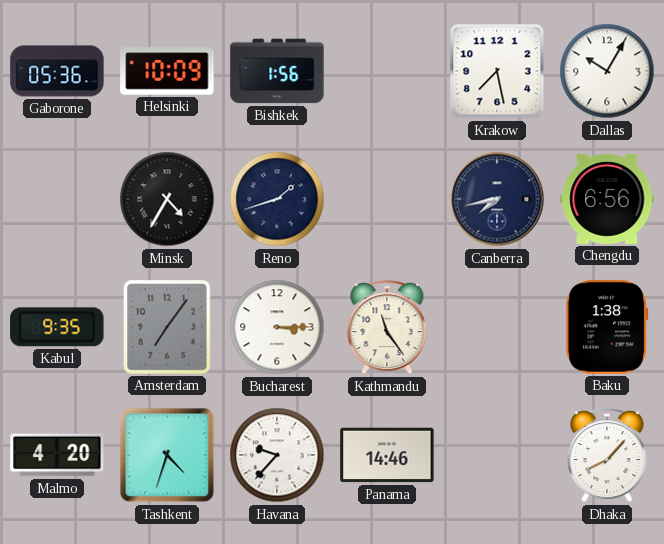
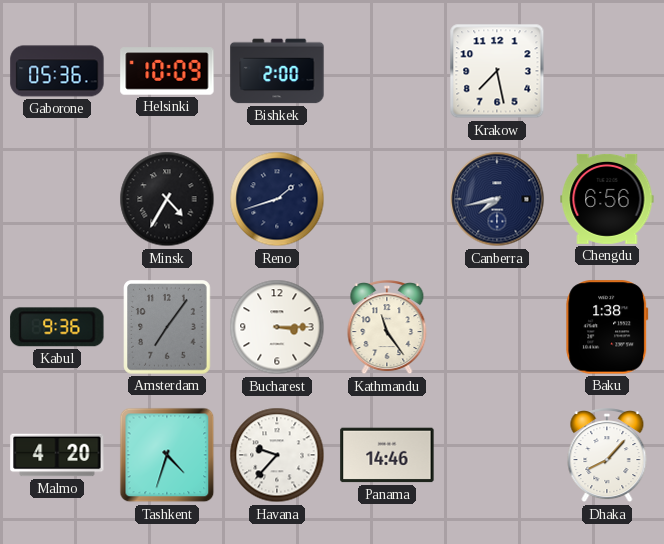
Bishkek: 1:56 -> 2:00 (277, 71)
Dallas: 10:05 -> none (607, 71)
Kabul: 9:35 -> 9:36 (57, 327)
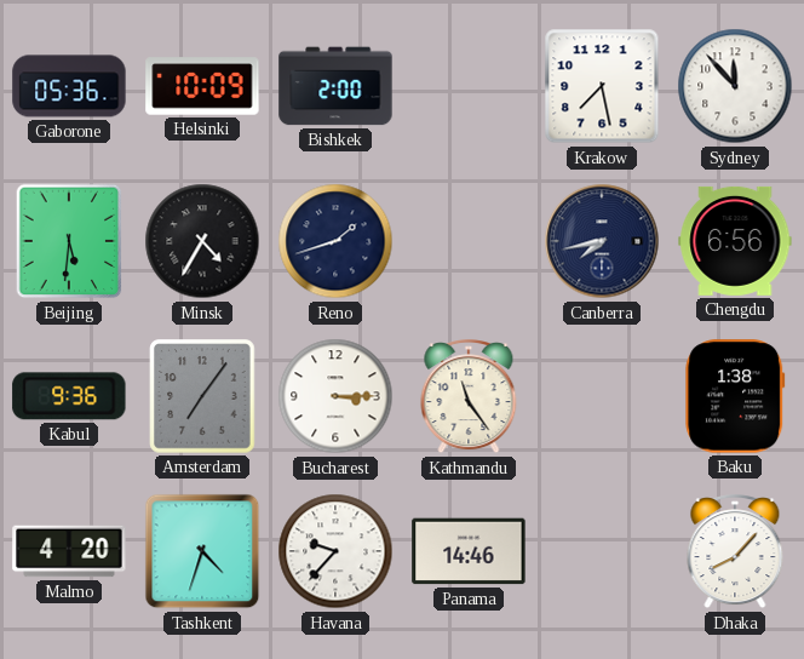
Sydney: none -> 11:53 (735, 86)
Beijing: none -> 5:31 (69, 241)
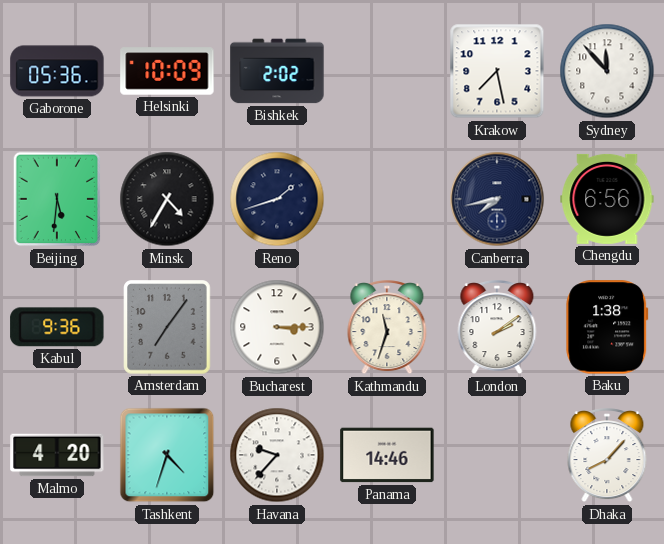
Bishkek: 2:00 -> 2:02 (277, 71)
Kathmandu: 11:24 -> 11:33 (387, 328)
London: none -> 2:09 (497, 328)
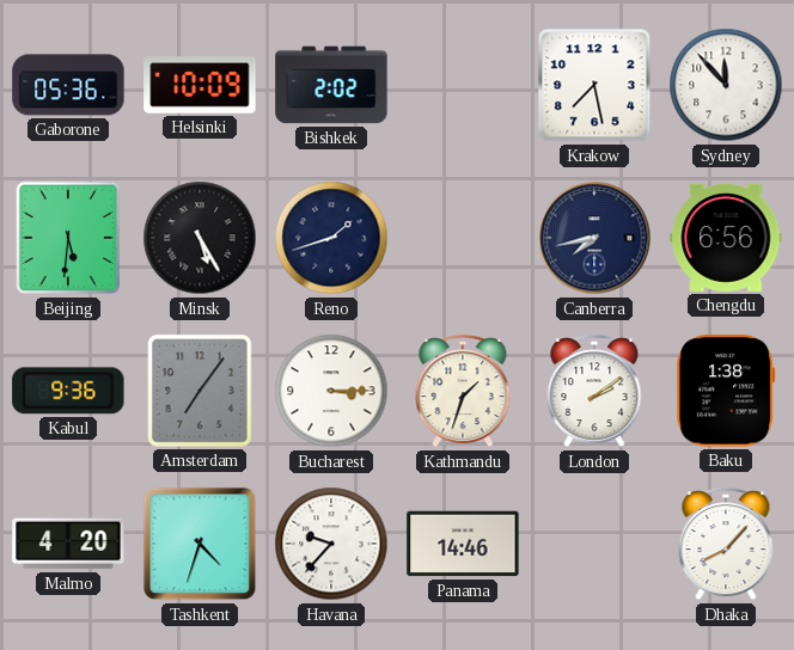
Minsk: 4:35 -> 5:25 (200, 238)
Kathmandu: 11:33 -> 1:33 (463, 392)
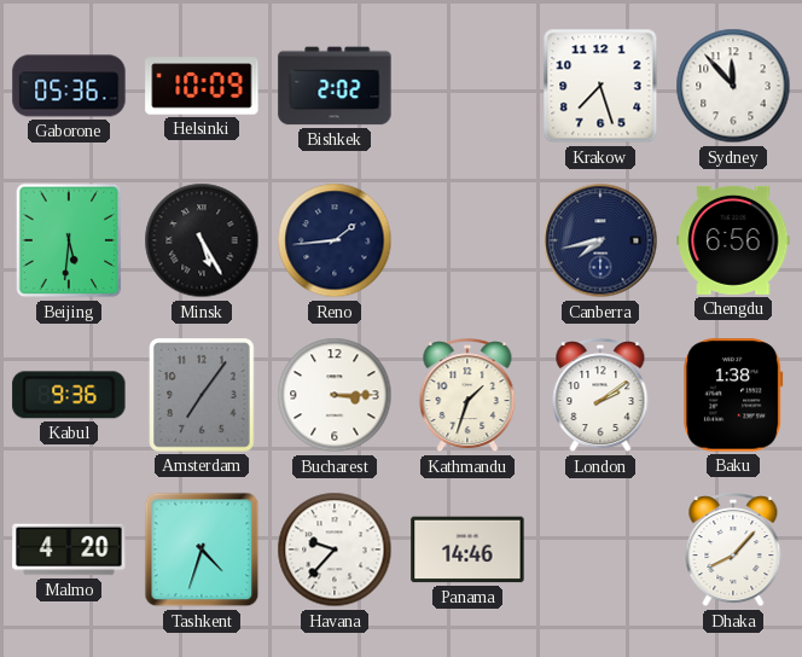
Krakow: 7:28 -> 7:27 (600, 86)
Reno: 1:42 -> 1:44 (335, 240)
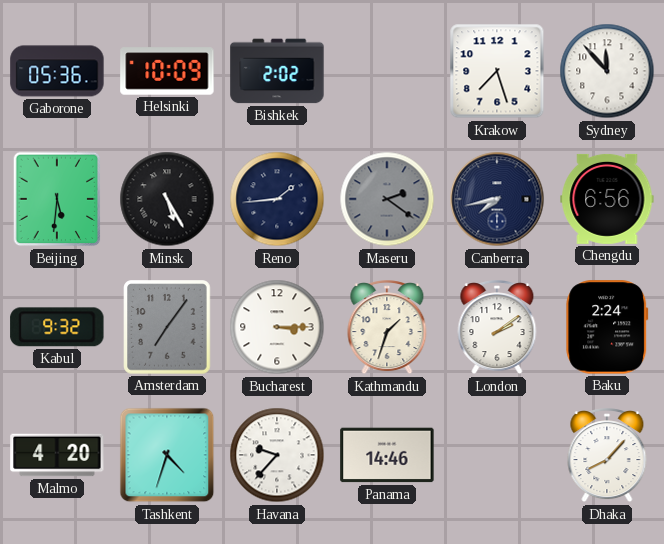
Maseru: none -> 2:21 (387, 199)
Kabul: 9:36 -> 9:32 (57, 327)
Baku: 1:38 -> 2:24 (607, 327)
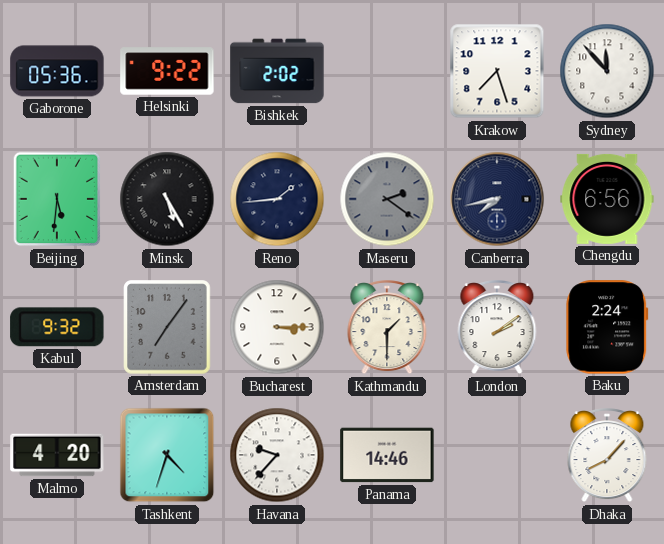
Helsinki: 10:09 -> 9:22 (167, 71)
Kathmandu: 1:33 -> 1:30 (387, 328)
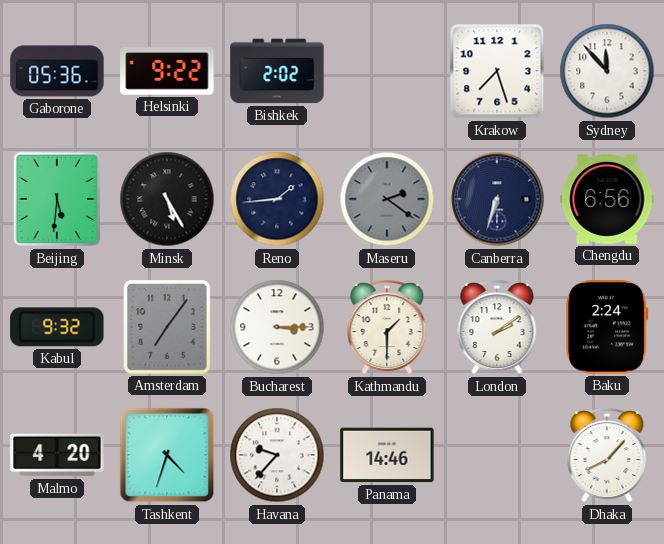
Canberra: 7:43 -> 6:33 (497, 199)
